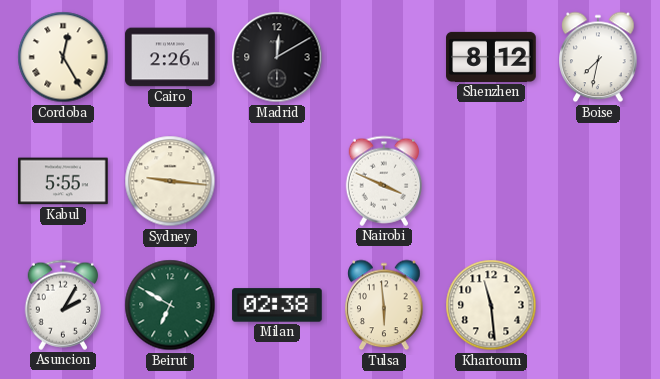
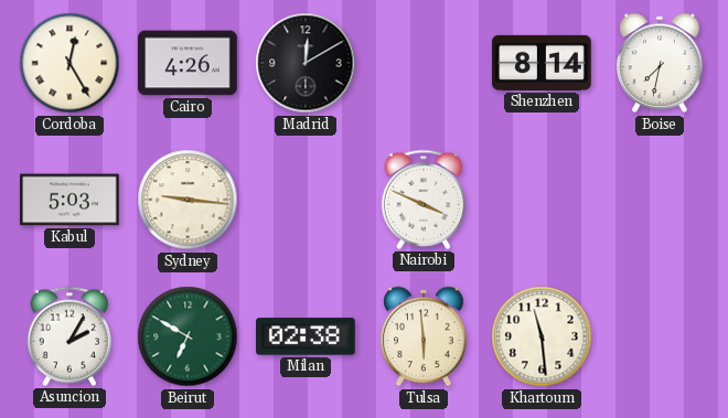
Cairo: 2:26 -> 4:26 (188, 63)
Shenzhen: 8:12 -> 8:14 (542, 63)
Kabul: 5:55 -> 5:03 (69, 200)
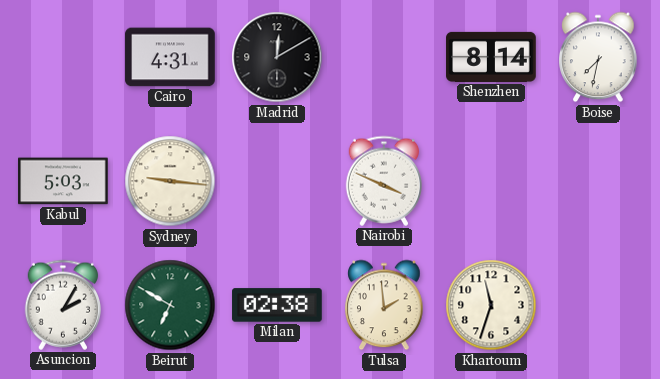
Cordoba: 12:25 -> none (69, 63)
Cairo: 4:26 -> 4:31 (170, 57)
Tulsa: 5:59 -> 1:59 (384, 305)
Khartoum: 11:29 -> 11:33 (491, 305)
